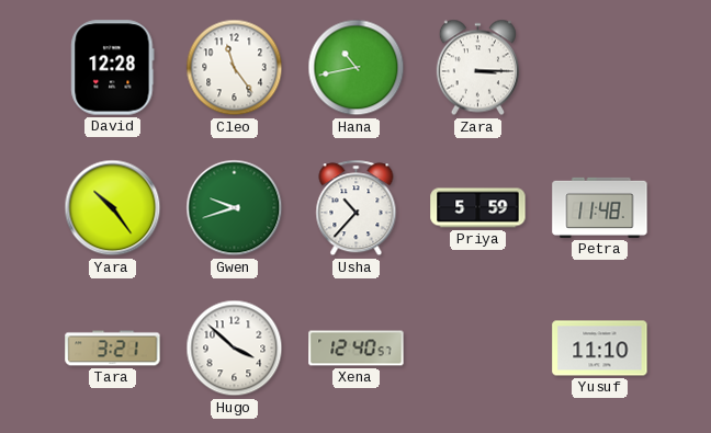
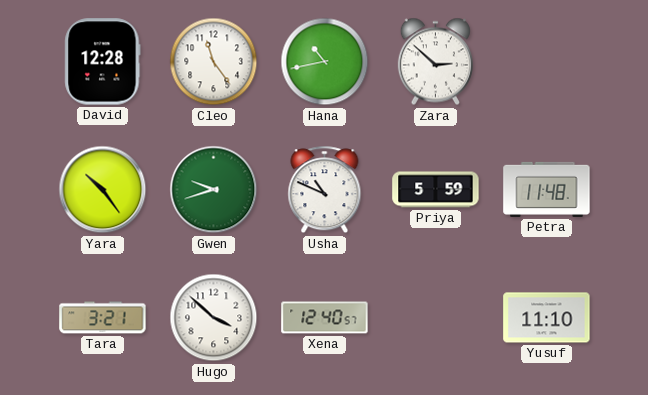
Zara: 3:15 -> 2:52 (435, 62)
Usha: 10:37 -> 10:49 (325, 190)
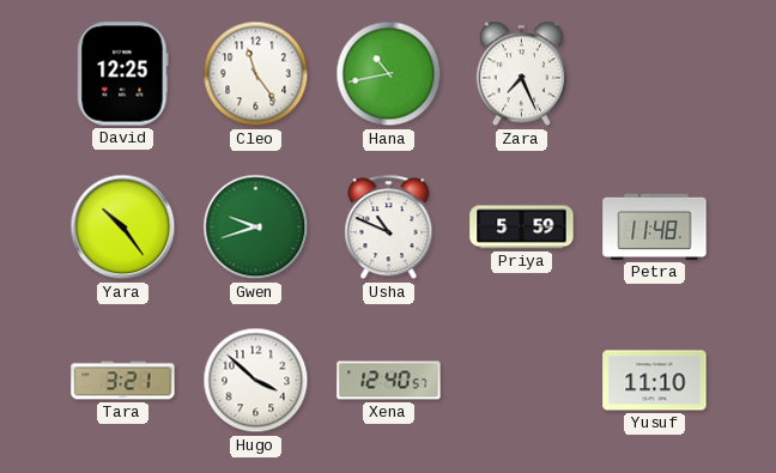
David: 12:28 -> 12:25 (123, 74)
Zara: 2:52 -> 7:26 (521, 74)
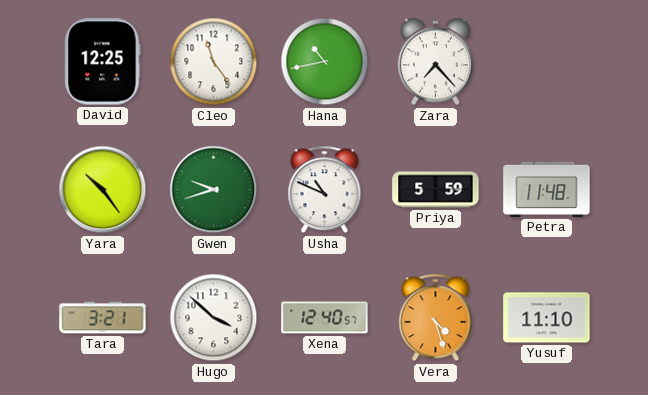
Zara: 7:26 -> 7:23 (435, 62)
Vera: none -> 4:27 (436, 318)
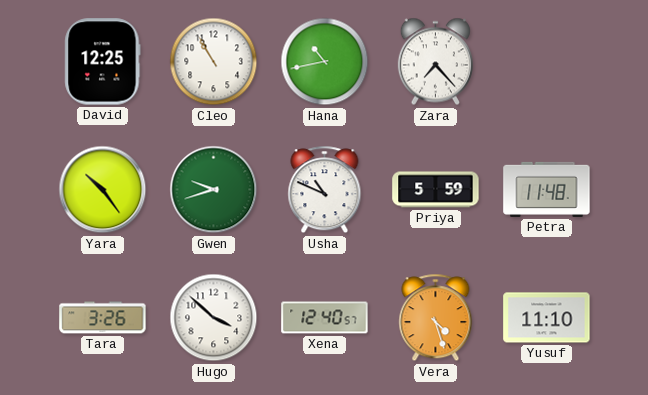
Cleo: 11:24 -> 10:55 (214, 62)
Tara: 3:21 -> 3:26 (103, 318)
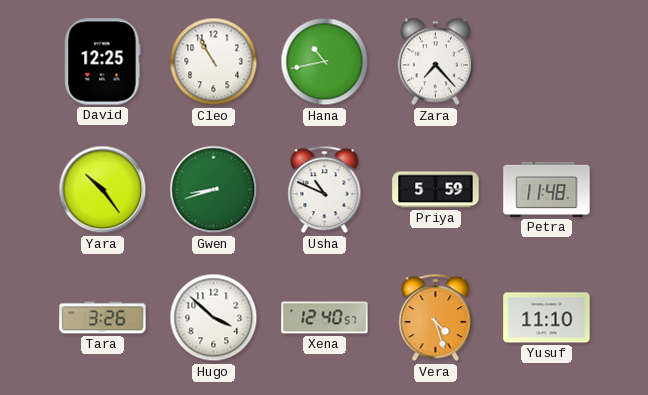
Gwen: 9:42 -> 8:42 (214, 190)
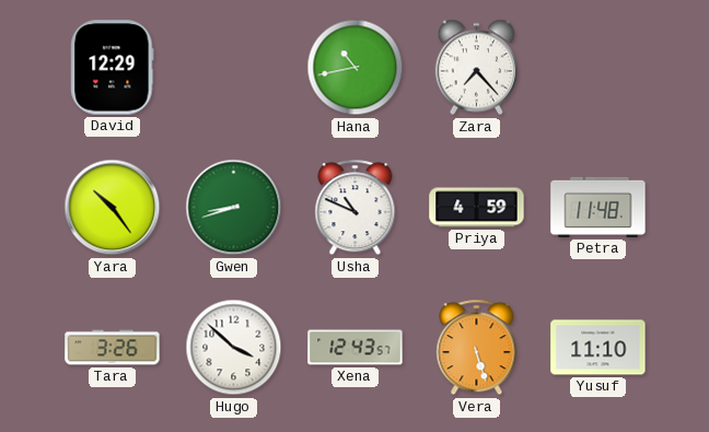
David: 12:25 -> 12:29 (113, 68)
Cleo: 10:55 -> none (214, 62)
Priya: 5:59 -> 4:59 (477, 208)
Xena: 12:40 -> 12:43 (356, 348)
Vera: 4:27 -> 5:27 (477, 348)
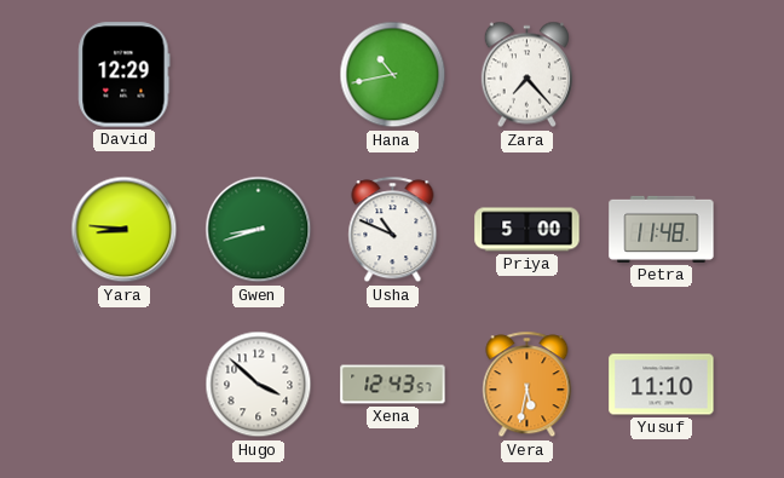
Yara: 10:24 -> 8:46 (125, 230)
Priya: 4:59 -> 5:00 (528, 230)
Tara: 3:26 -> none (113, 348)
Vera: 5:27 -> 5:32 (528, 385)
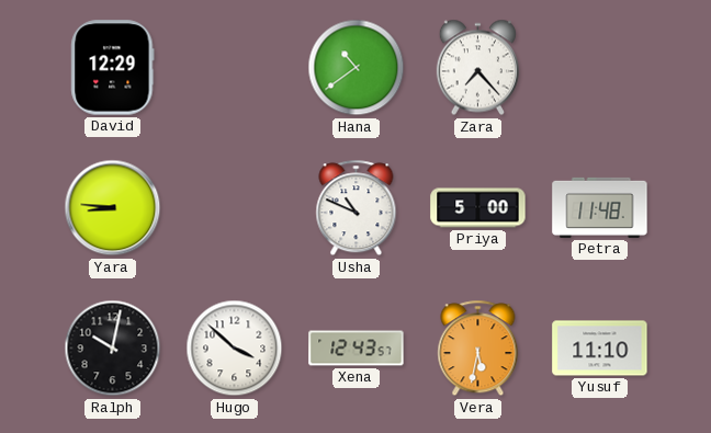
Hana: 10:43 -> 10:39 (357, 68)
Gwen: 8:42 -> none (259, 230)
Ralph: none -> 10:02 (113, 349)
